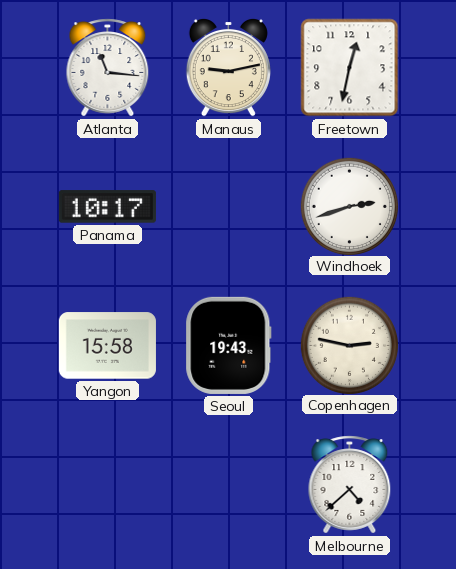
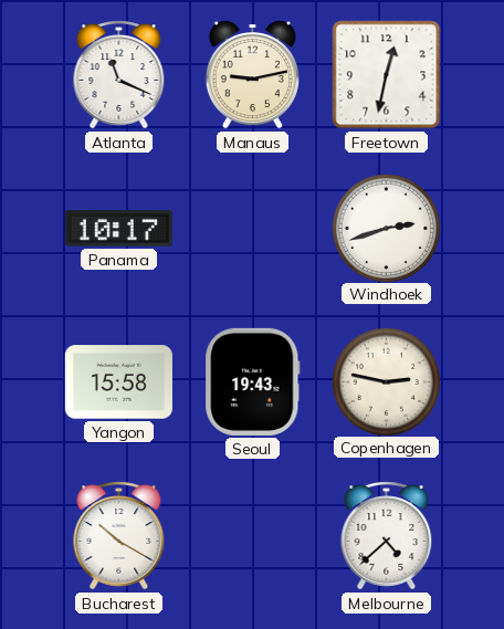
Atlanta: 11:16 -> 11:19 (119, 75)
Bucharest: none -> 10:20 (119, 536)
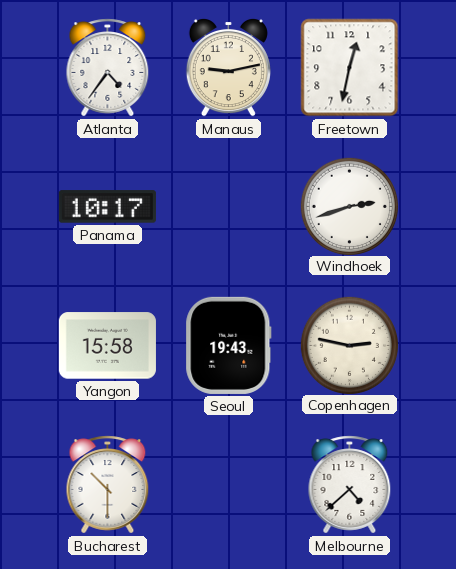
Atlanta: 11:19 -> 4:36 (108, 68)
Bucharest: 10:20 -> 10:30 (108, 485)
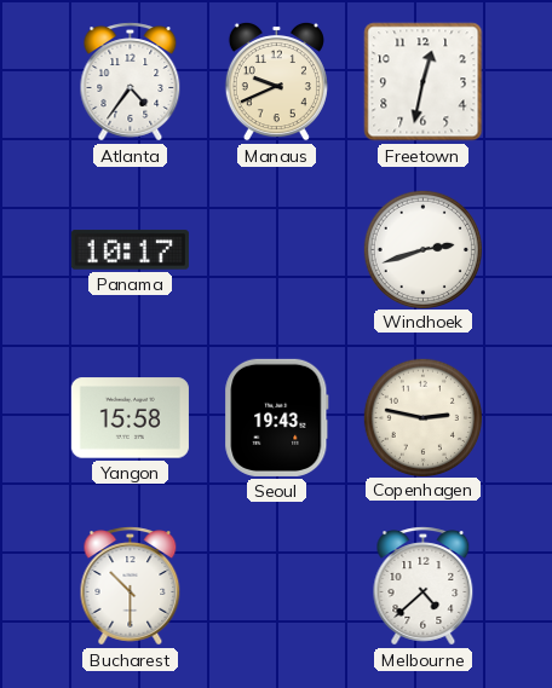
Manaus: 9:13 -> 9:41 (276, 81)
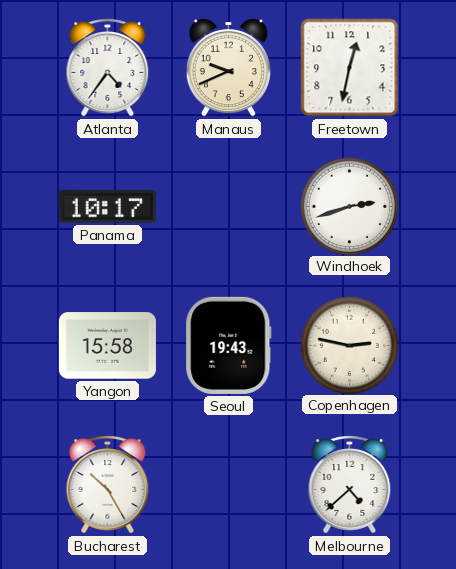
Bucharest: 10:30 -> 10:25 (108, 485)
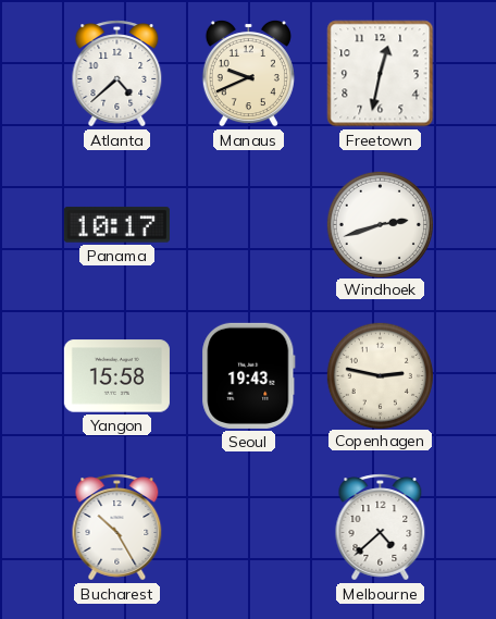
Atlanta: 4:36 -> 4:38 (117, 74)
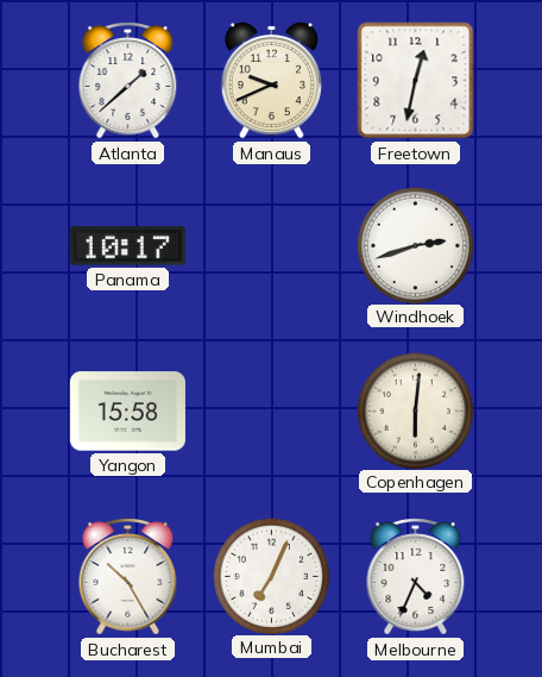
Atlanta: 4:38 -> 1:38 (128, 81)
Seoul: 19:43 -> none (249, 375)
Copenhagen: 2:47 -> 6:01 (415, 410)
Mumbai: none -> 7:04 (271, 576)
Melbourne: 4:38 -> 4:34 (416, 577)
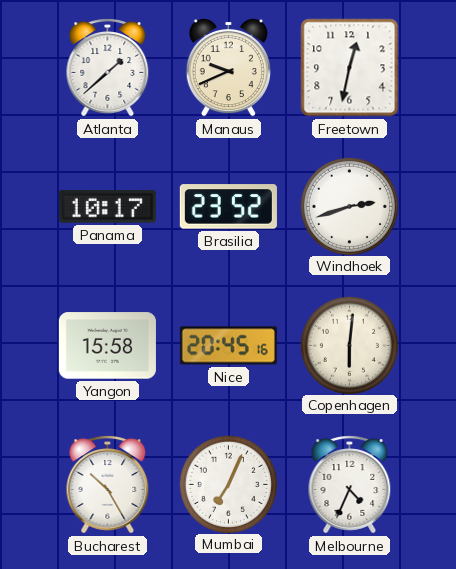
Brasilia: none -> 23:52 (228, 207)
Nice: none -> 20:45 (228, 346)
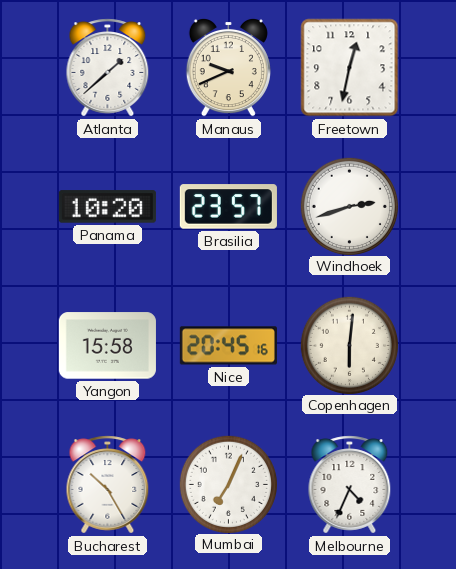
Panama: 10:17 -> 10:20 (107, 207)
Brasilia: 23:52 -> 23:57 (228, 207)
